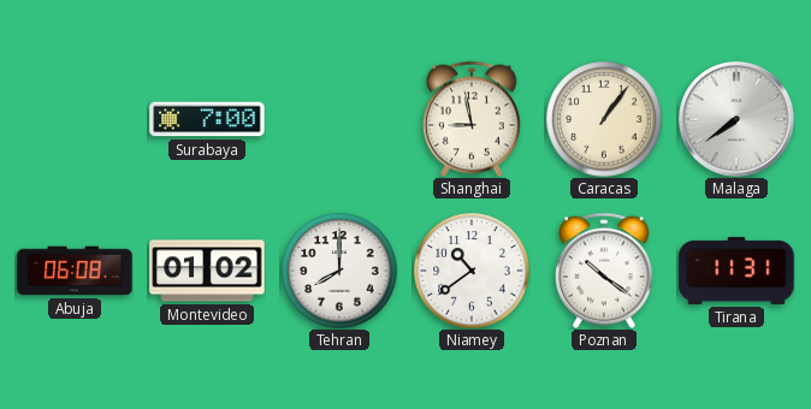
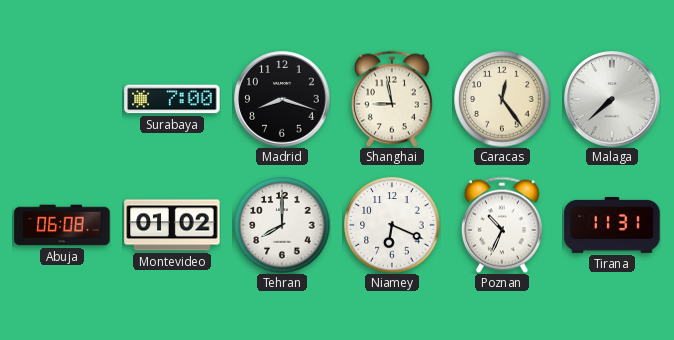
Madrid: none -> 8:18 (282, 99)
Caracas: 1:06 -> 12:24 (502, 99)
Malaga: 7:39 -> 7:38 (612, 99)
Niamey: 10:39 -> 6:19 (392, 225)
Poznan: 10:21 -> 10:34 (502, 225)
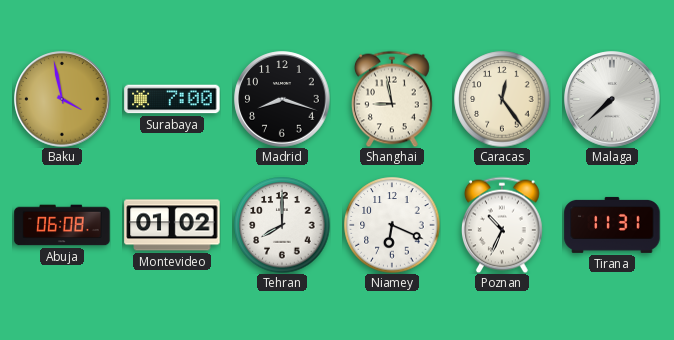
Baku: none -> 3:58 (62, 99)
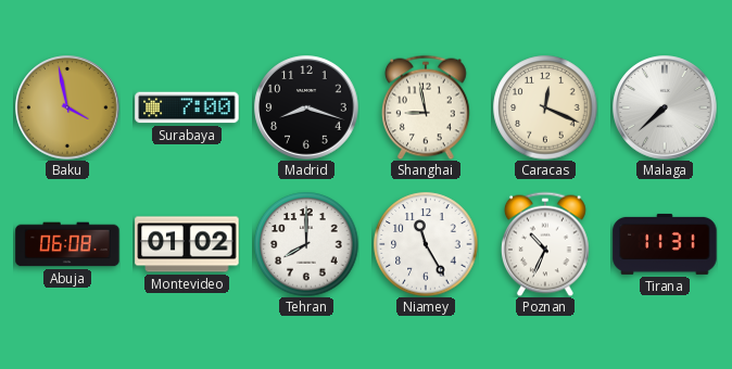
Caracas: 12:24 -> 12:19 (545, 107)
Niamey: 6:19 -> 11:25 (426, 244)
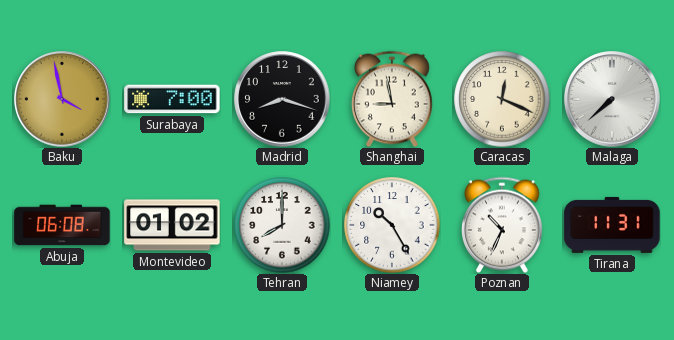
Niamey: 11:25 -> 10:25 (392, 225)
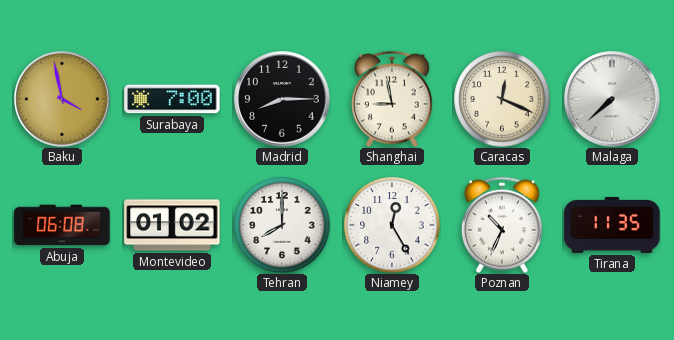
Madrid: 8:18 -> 8:15 (282, 99)
Niamey: 10:25 -> 12:25 (392, 225)
Tirana: 11:31 -> 11:35 (612, 225)
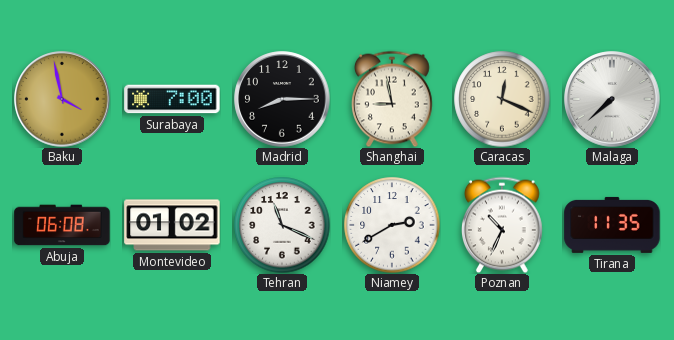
Tehran: 8:00 -> 11:19 (282, 225)
Niamey: 12:25 -> 2:40 (392, 225)
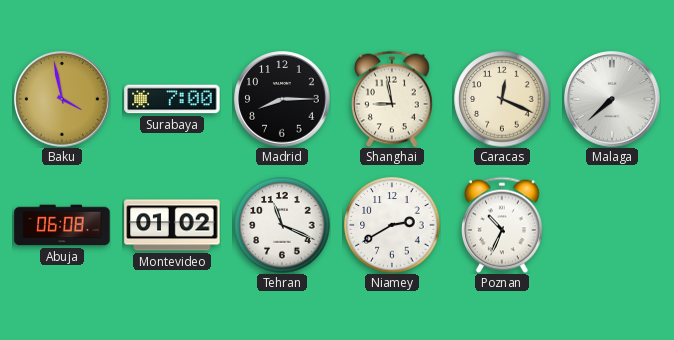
Tirana: 11:35 -> none (612, 225)
